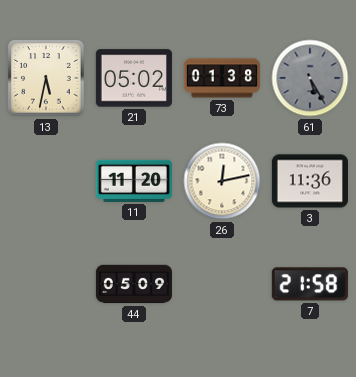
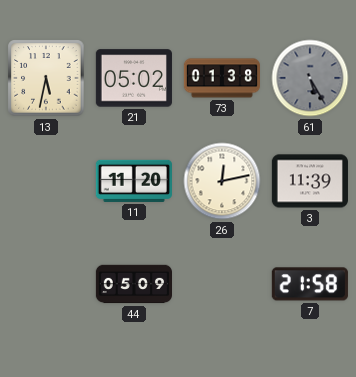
3: 11:36 -> 11:39 (310, 181)
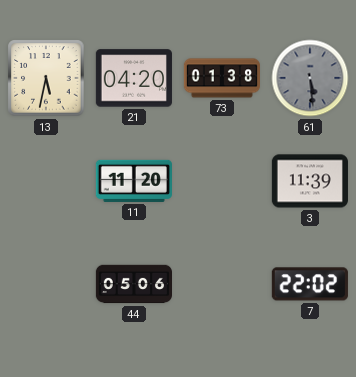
21: 05:02 -> 04:20 (134, 78)
61: 5:25 -> 5:29 (310, 78)
26: 12:13 -> none (222, 181)
44: 05:09 -> 05:06 (133, 284)
7: 21:58 -> 22:02 (310, 284)
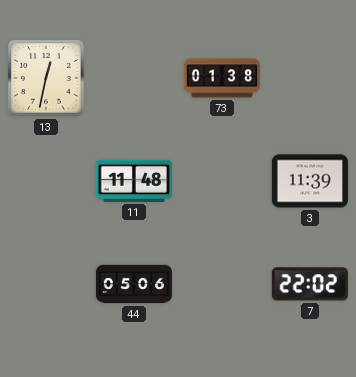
13: 5:32 -> 12:32 (46, 78)
21: 04:20 -> none (134, 78)
61: 5:29 -> none (310, 78)
11: 11:20 -> 11:48 (134, 181)
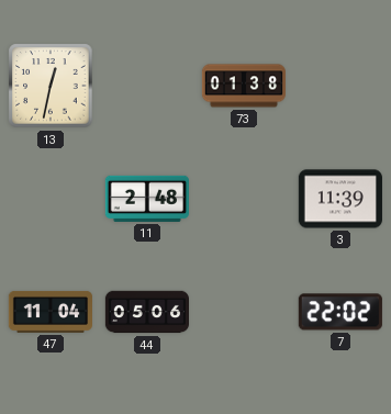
11: 11:48 -> 2:48 (147, 199)
47: none -> 11:04 (49, 312)
